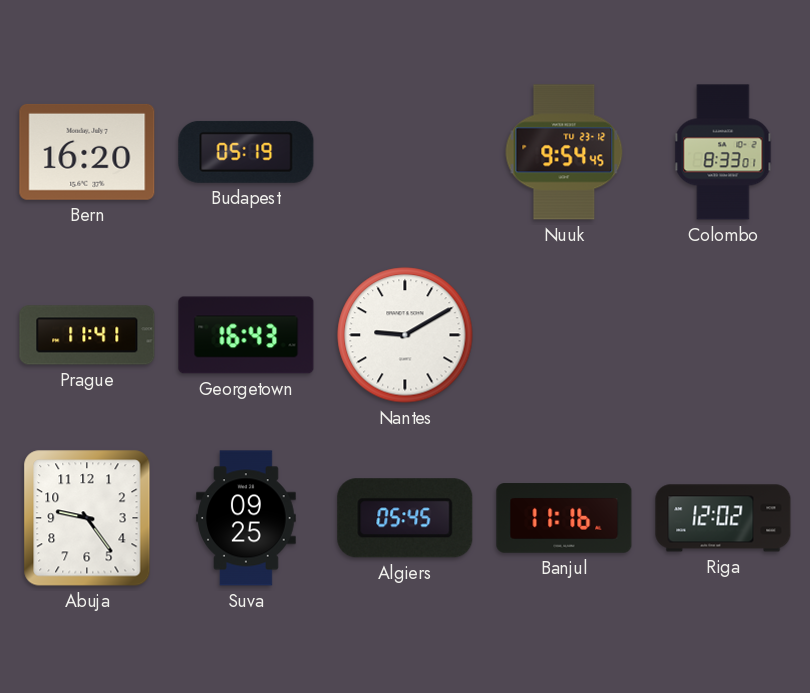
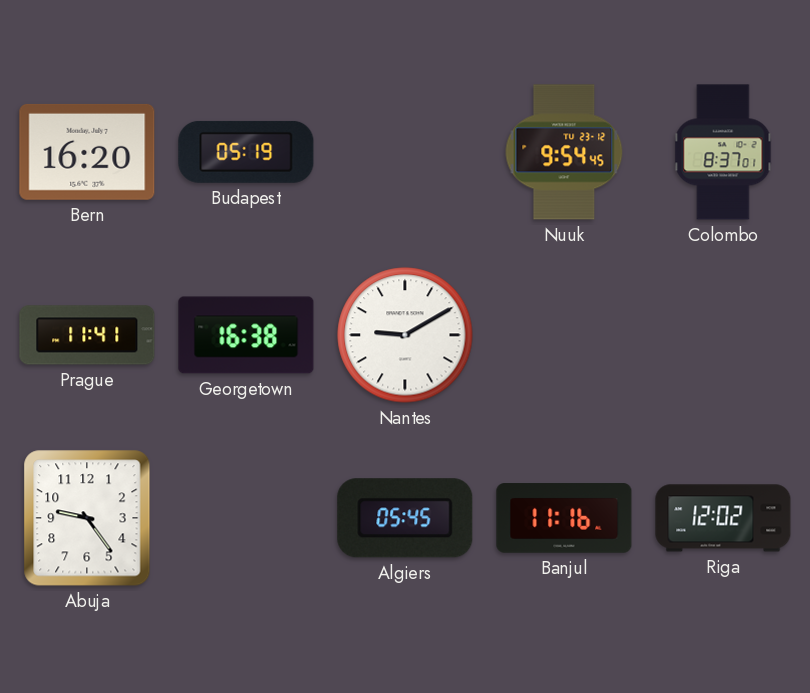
Colombo: 8:33 -> 8:37 (723, 152)
Georgetown: 16:43 -> 16:38 (246, 335)
Suva: 09:25 -> none (246, 518)
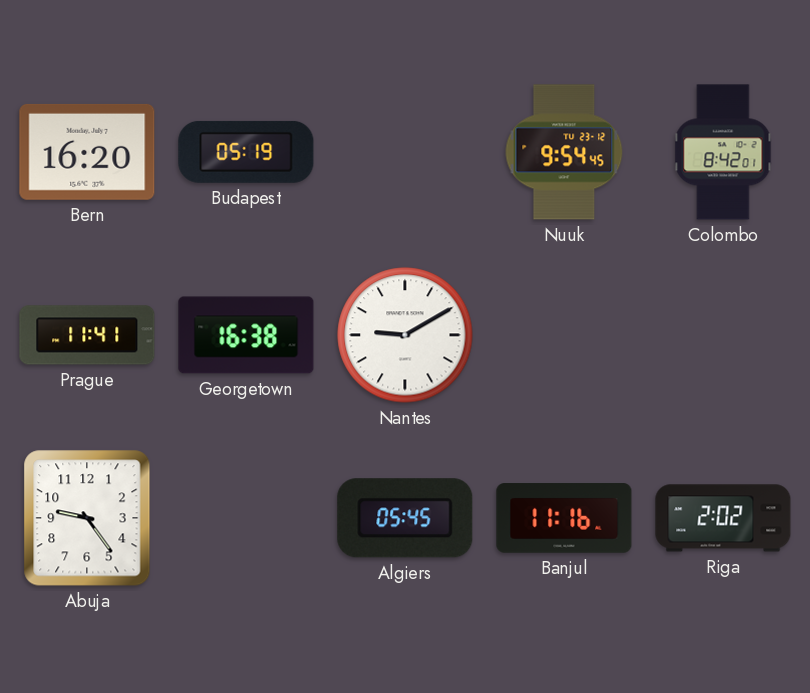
Colombo: 8:37 -> 8:42 (723, 152)
Riga: 12:02 -> 2:02 (723, 518)
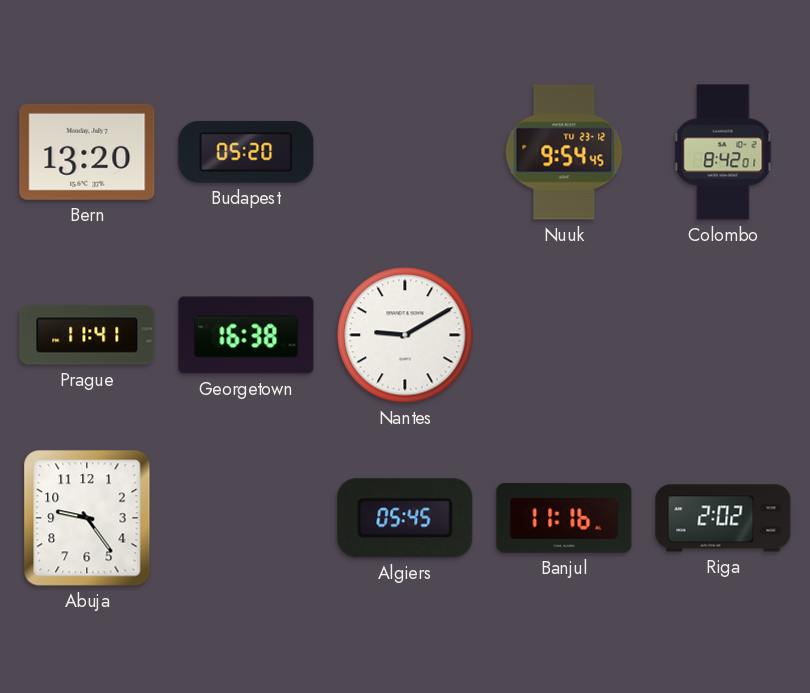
Bern: 16:20 -> 13:20 (87, 152)
Budapest: 05:19 -> 05:20 (246, 152)
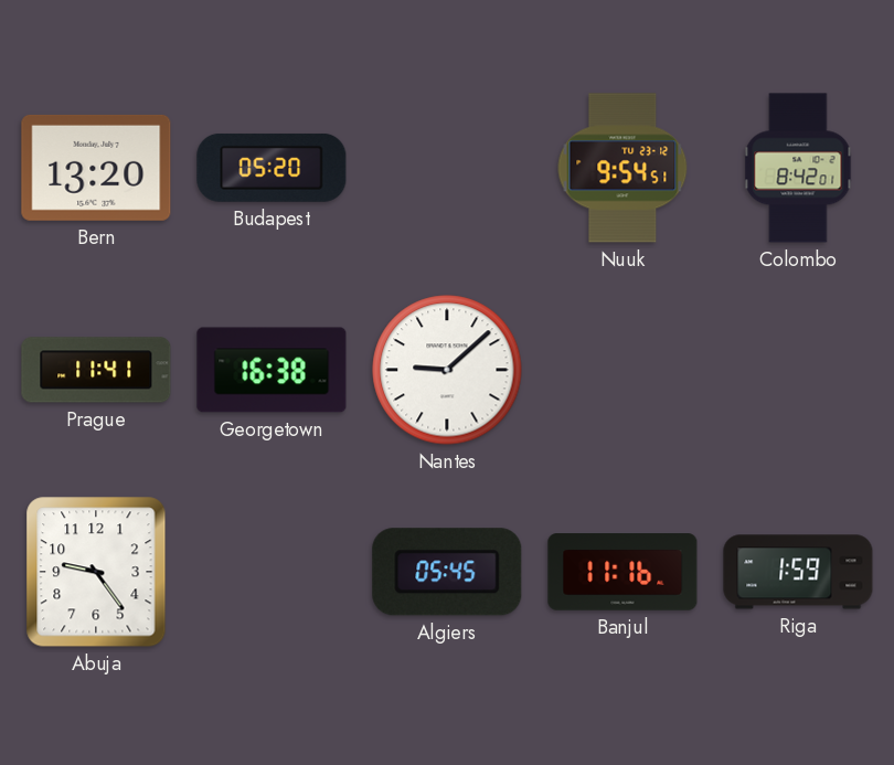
Nuuk: 9:54:45 -> 9:54:51 (622, 168)
Nantes: 9:10 -> 9:08 (447, 370)
Riga: 2:02 -> 1:59 (798, 572)
